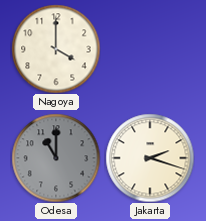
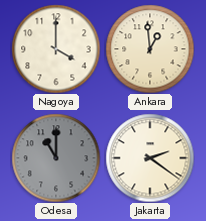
Ankara: none -> 12:59 (150, 49)
Jakarta: 2:18 -> 2:21 (150, 158)
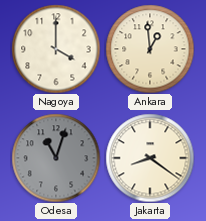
Odesa: 11:00 -> 11:03 (56, 158)
Jakarta: 2:21 -> 8:21 (150, 158)
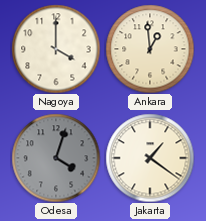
Odesa: 11:03 -> 4:03 (56, 158)
Jakarta: 8:21 -> 1:21 (150, 158)
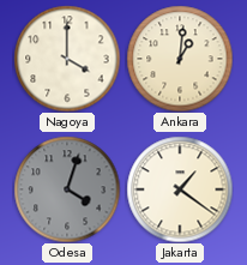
Ankara: 12:59 -> 1:01 (180, 59)
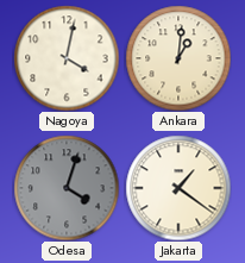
Nagoya: 4:00 -> 4:02 (67, 58)
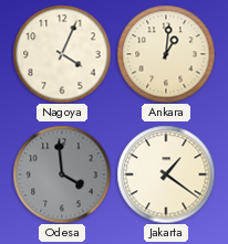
Nagoya: 4:02 -> 4:04 (62, 54)
Odesa: 4:03 -> 3:59 (62, 174)
